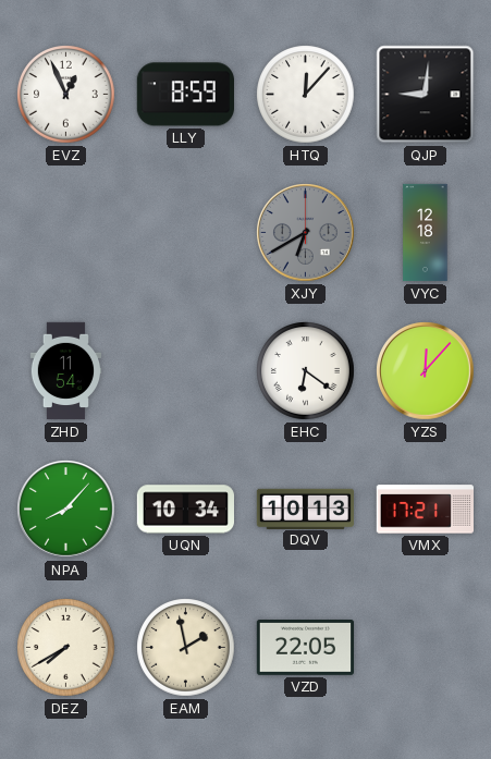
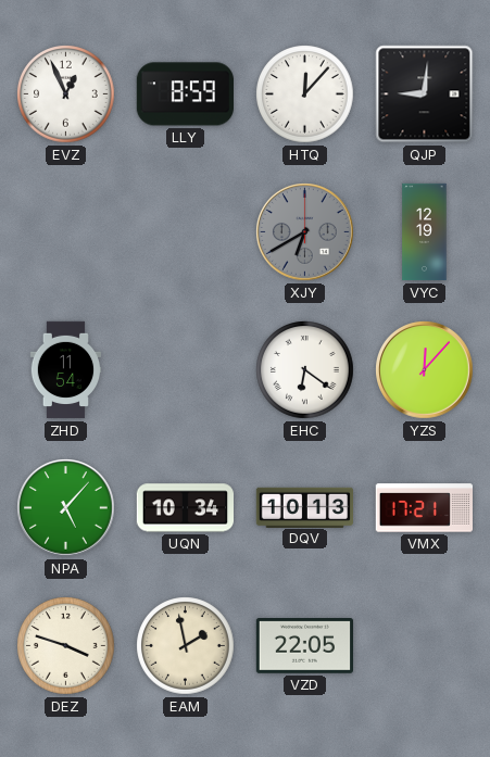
VYC: 12:18 -> 12:19 (425, 232)
NPA: 8:07 -> 5:07 (66, 508)
DEZ: 7:40 -> 3:48 (66, 646)
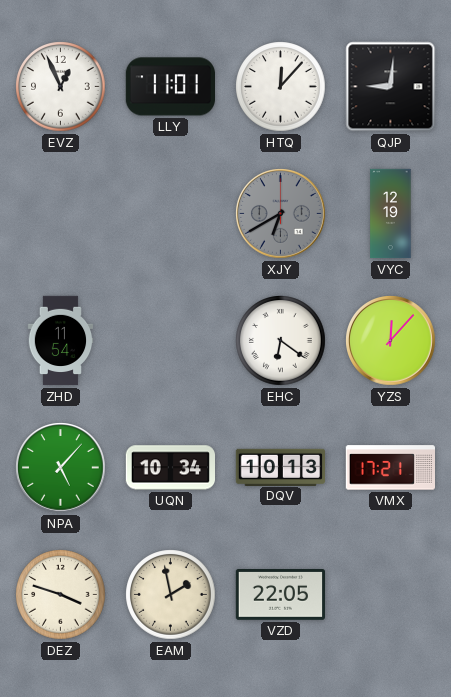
LLY: 8:59 -> 11:01 (170, 87)
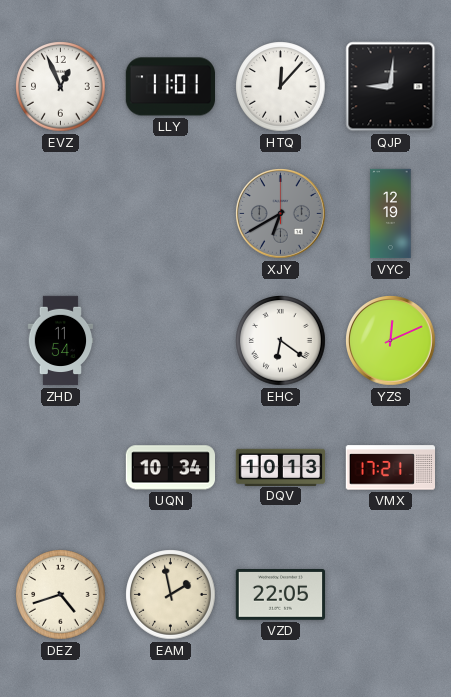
YZS: 12:07 -> 12:11 (391, 341)
NPA: 5:07 -> none (61, 468)
DEZ: 3:48 -> 4:42 (61, 595)
